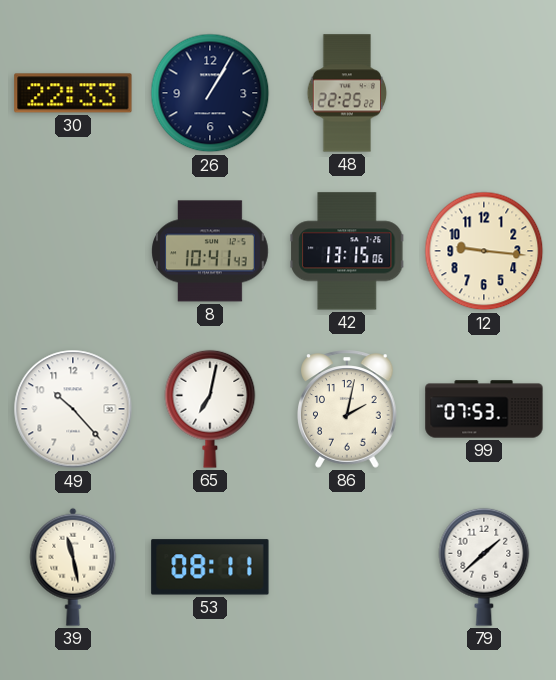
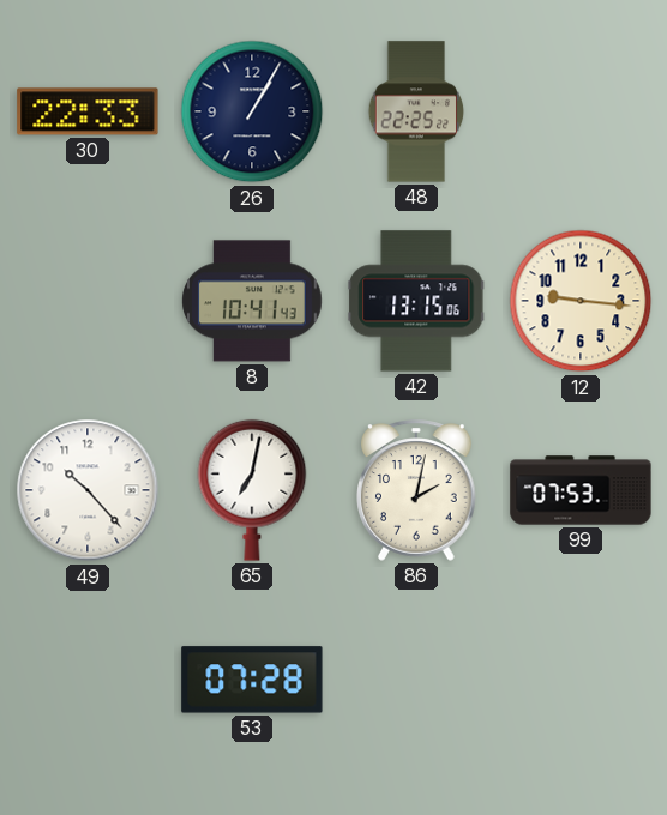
39: 11:28 -> none (73, 567)
53: 08:11 -> 07:28 (252, 680)
79: 1:38 -> none (484, 567)
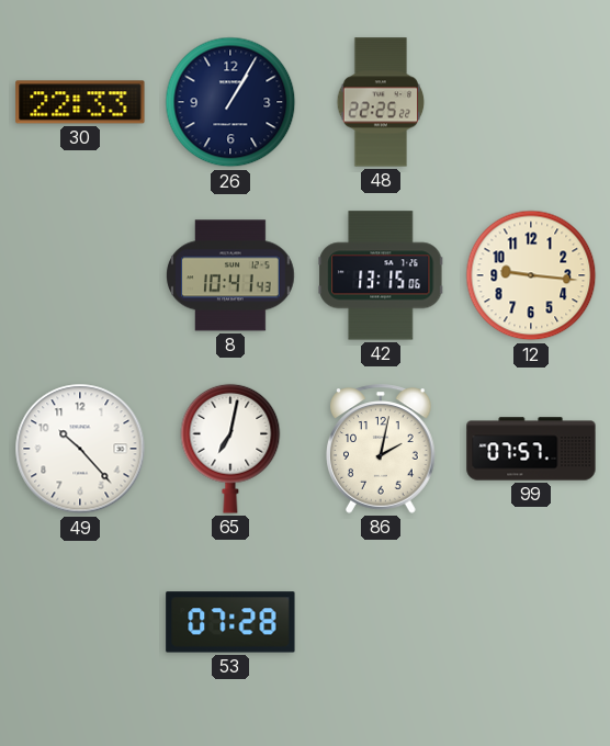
99: 07:53 -> 07:57 (531, 449)
